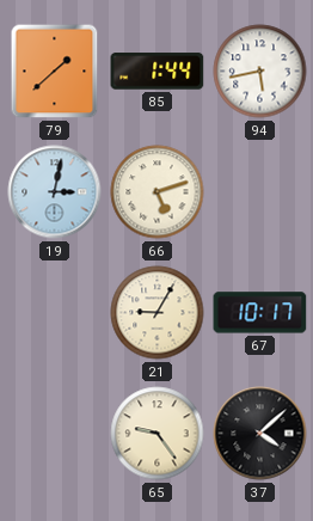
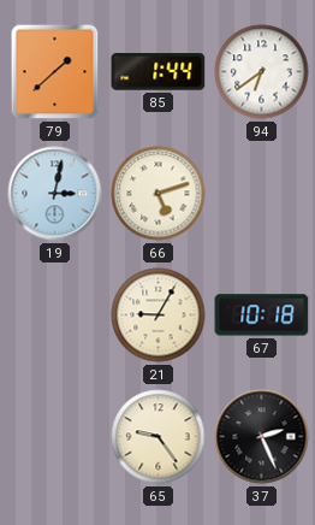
94: 5:43 -> 6:39 (262, 72)
67: 10:17 -> 10:18 (262, 315)
37: 4:08 -> 2:26 (262, 437)
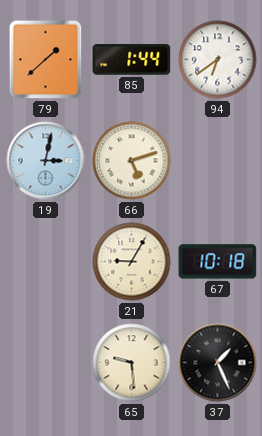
65: 9:24 -> 9:29 (132, 363)
37: 2:26 -> 1:26 (218, 363)
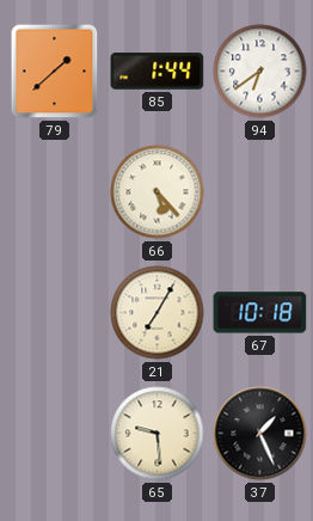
19: 3:02 -> none (46, 161)
66: 5:12 -> 5:23 (158, 192)
21: 9:05 -> 7:05 (158, 313)
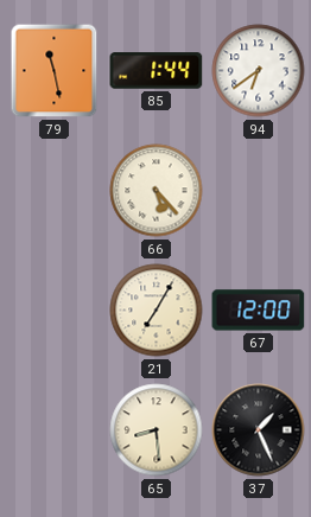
79: 1:38 -> 11:28 (55, 71)
67: 10:18 -> 12:00 (259, 311)
65: 9:29 -> 8:29 (157, 430)
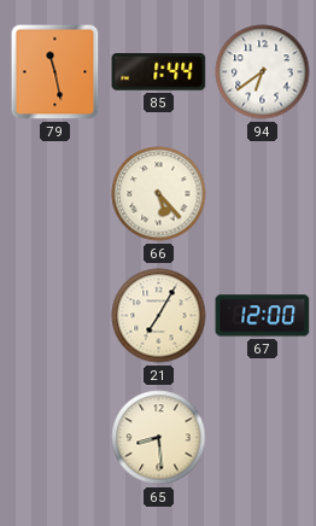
37: 1:26 -> none (259, 430)
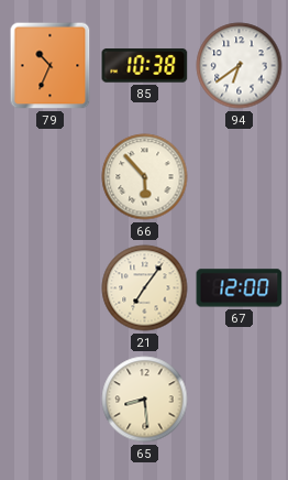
79: 11:28 -> 10:34 (51, 66)
85: 1:44 -> 10:38 (145, 66)
66: 5:23 -> 5:53 (145, 177)
21: 7:05 -> 7:06 (145, 288)
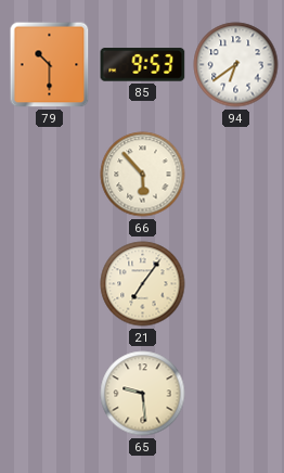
79: 10:34 -> 10:30 (50, 65)
85: 10:38 -> 9:53 (143, 65)
67: 12:00 -> none (240, 288)
65: 8:29 -> 9:29 (143, 394)
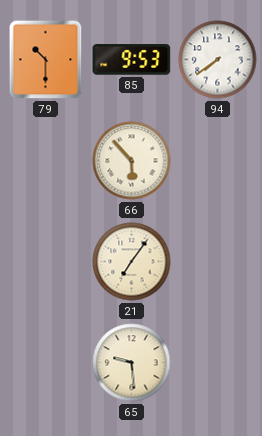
94: 6:39 -> 7:39 (218, 60)
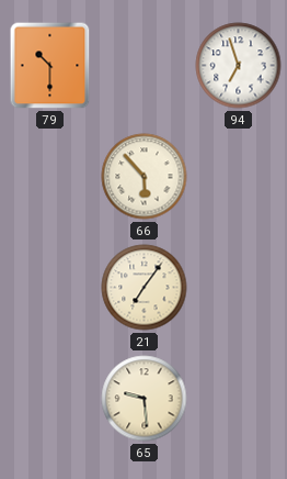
85: 9:53 -> none (132, 60)
94: 7:39 -> 6:57 (239, 66)
